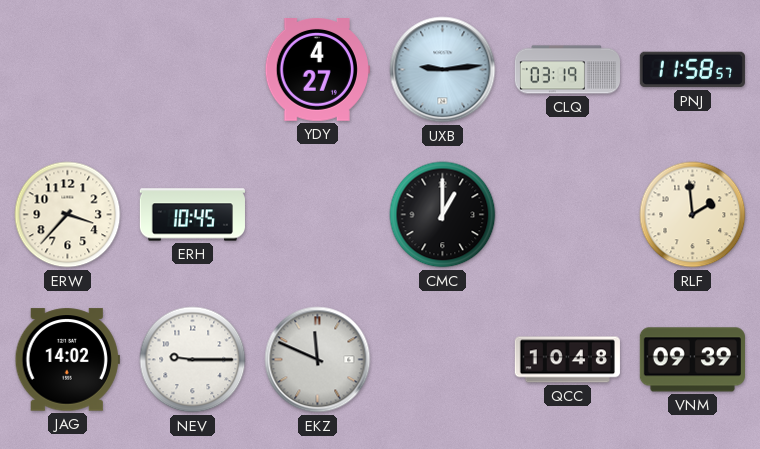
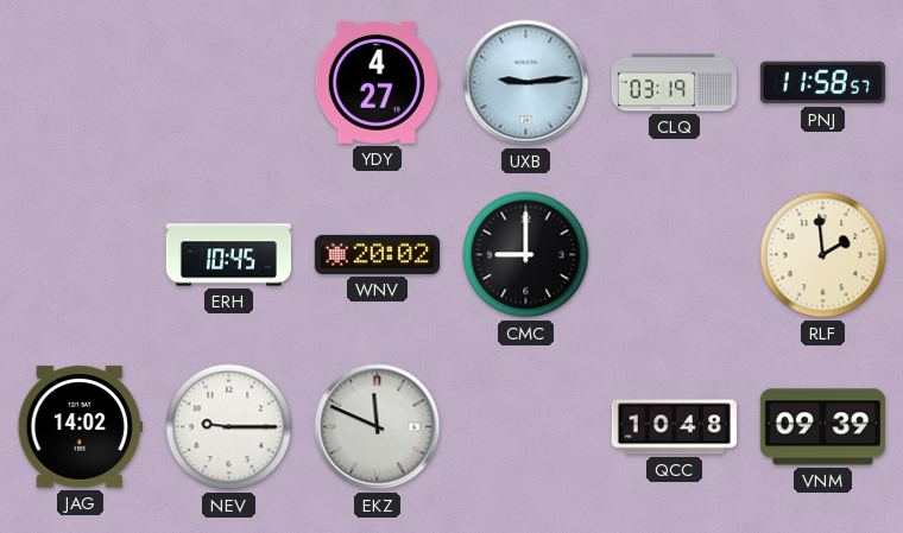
ERW: 3:37 -> none (68, 215)
WNV: none -> 20:02 (377, 254)
CMC: 1:00 -> 9:00 (526, 255)
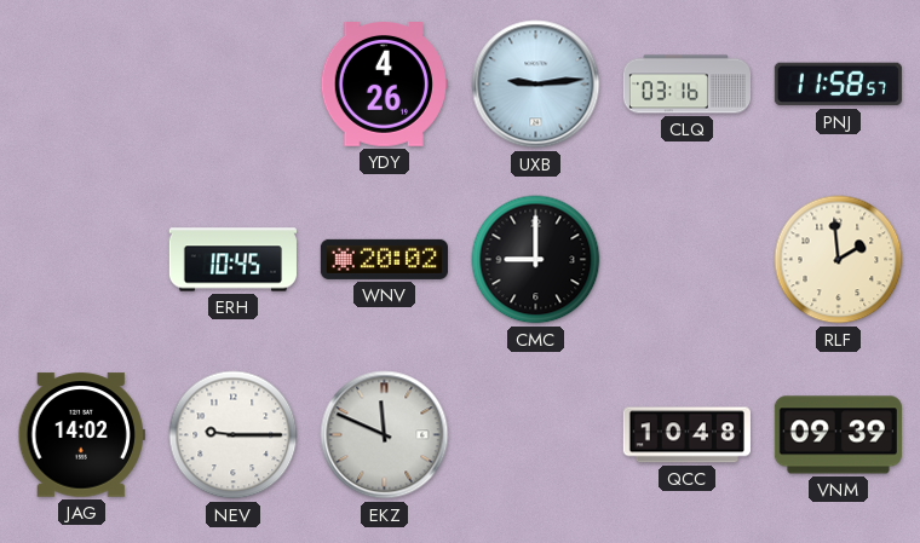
YDY: 4:27 -> 4:26 (384, 85)
CLQ: 03:19 -> 03:16 (686, 85)
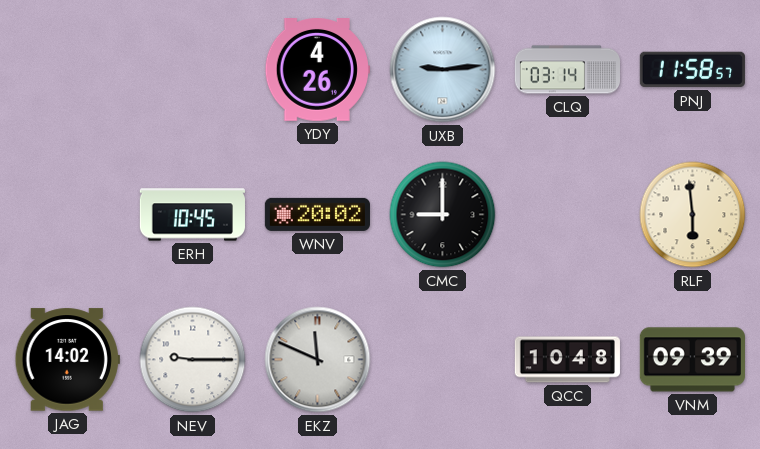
CLQ: 03:16 -> 03:14 (567, 70)
RLF: 1:59 -> 5:59 (693, 215)
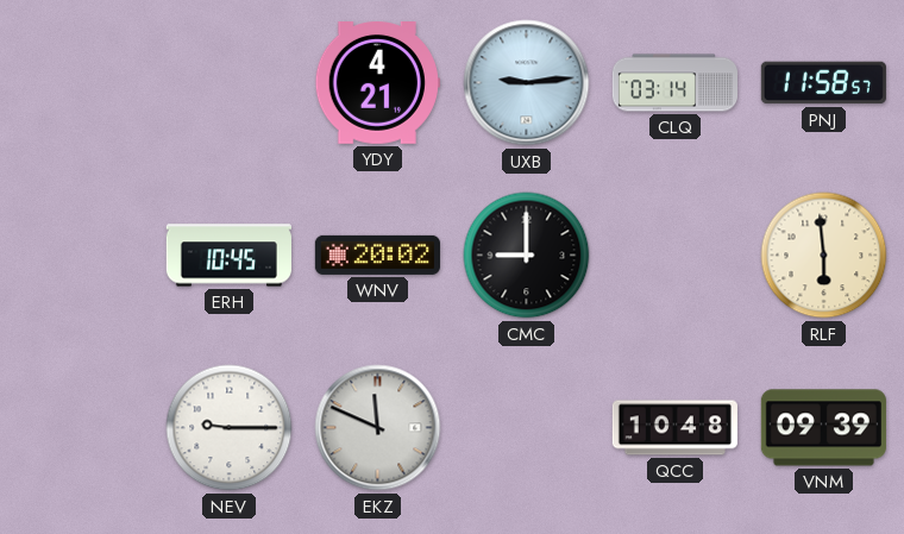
YDY: 4:26 -> 4:21 (377, 83)
JAG: 14:02 -> none (67, 360)
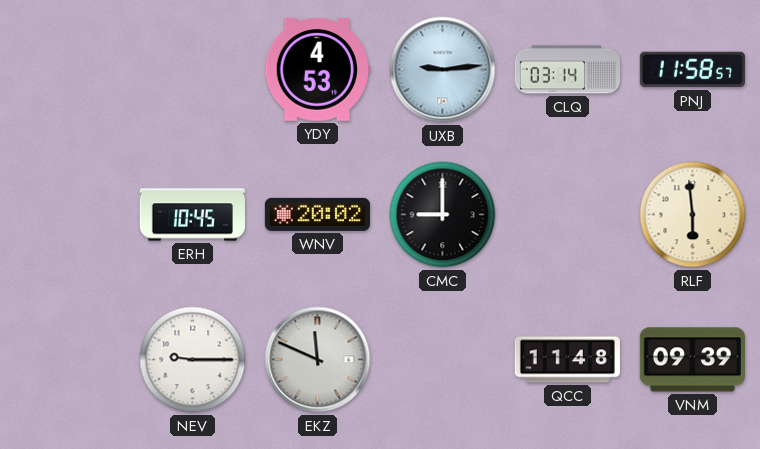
YDY: 4:21 -> 4:53 (317, 70)
QCC: 10:48 -> 11:48 (567, 360)
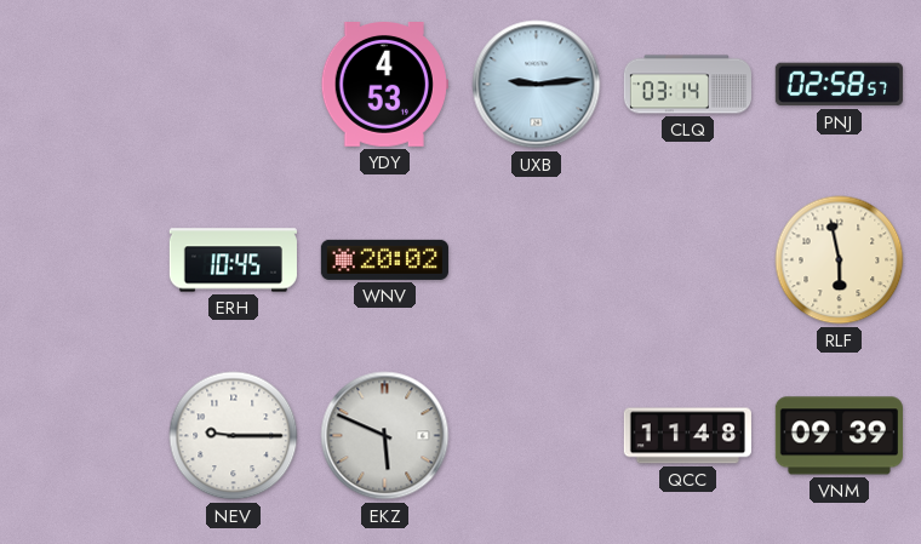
PNJ: 11:58 -> 02:58 (839, 85)
CMC: 9:00 -> none (443, 215)
RLF: 5:59 -> 5:58 (840, 260)
EKZ: 11:49 -> 5:49 (385, 436)
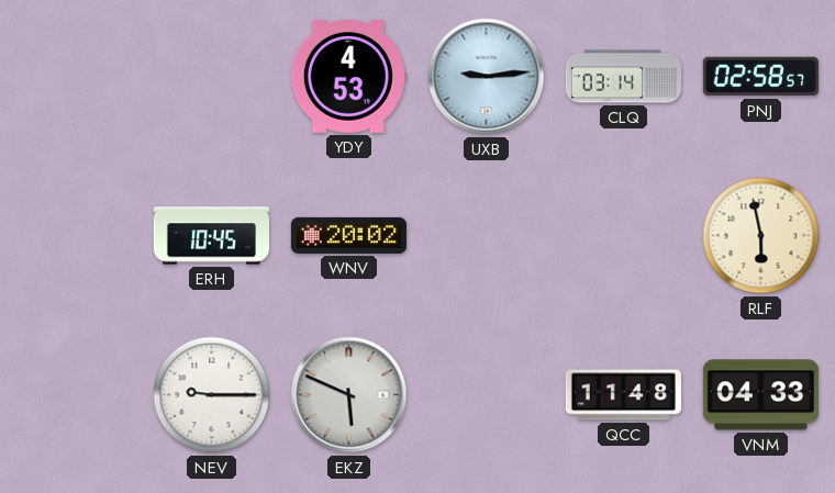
VNM: 09:39 -> 04:33 (760, 395)
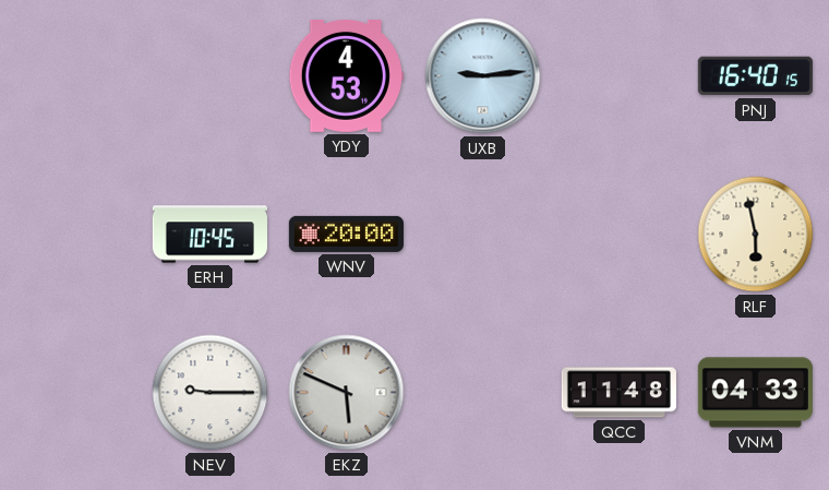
CLQ: 03:14 -> none (623, 77)
PNJ: 02:58 -> 16:40 (755, 76)
WNV: 20:02 -> 20:00 (346, 234)
